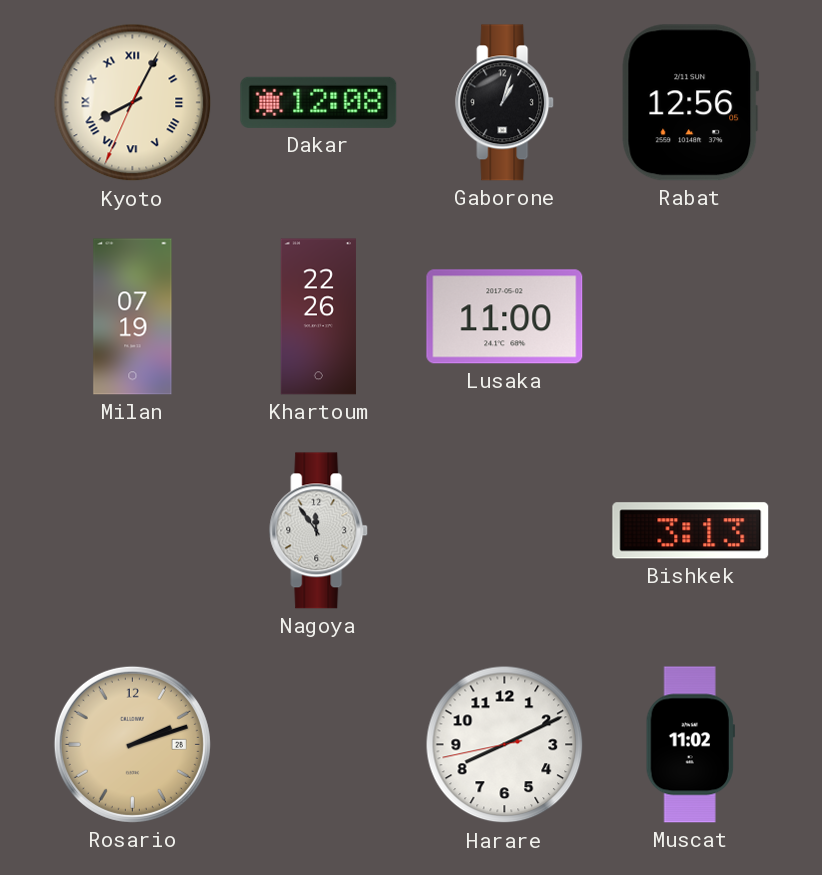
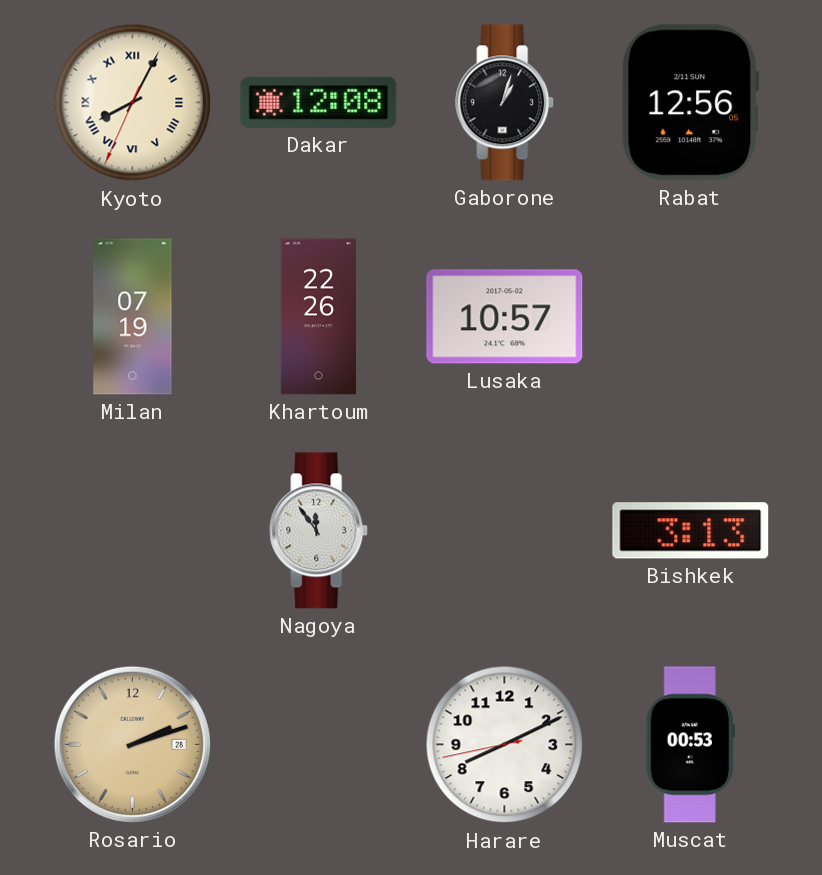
Lusaka: 11:00 -> 10:57 (505, 317)
Muscat: 11:02 -> 00:53 (690, 745)
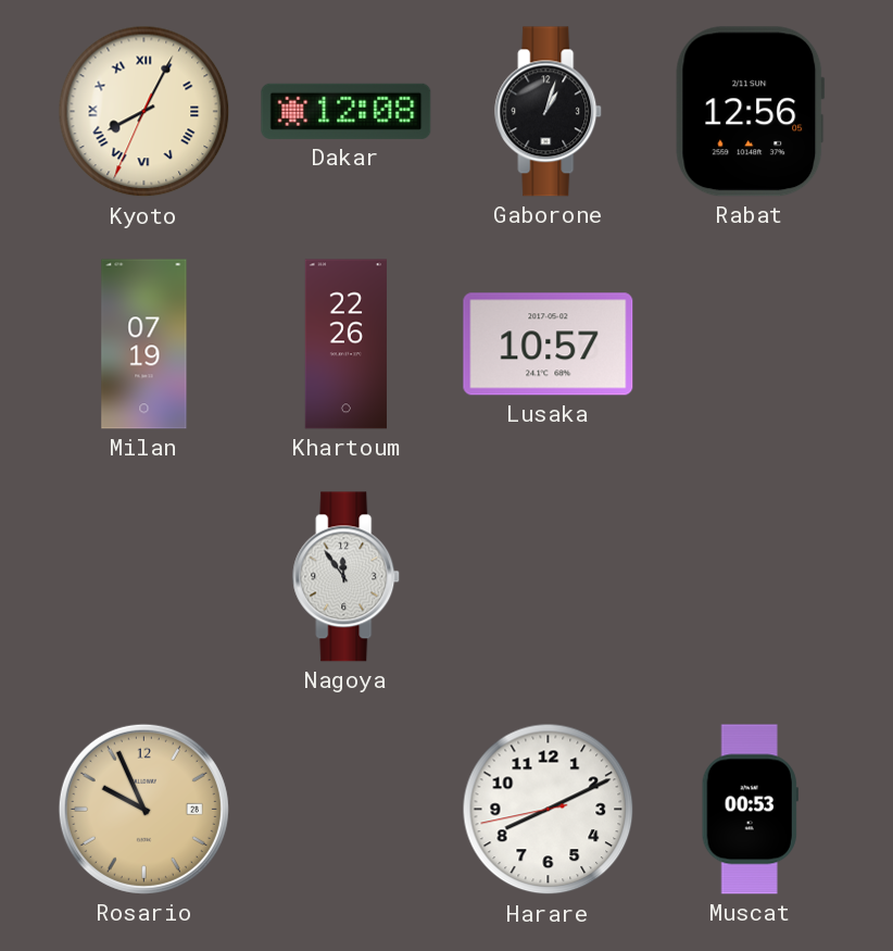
Bishkek: 3:13 -> none (691, 531)
Rosario: 2:12 -> 9:56 (143, 809)
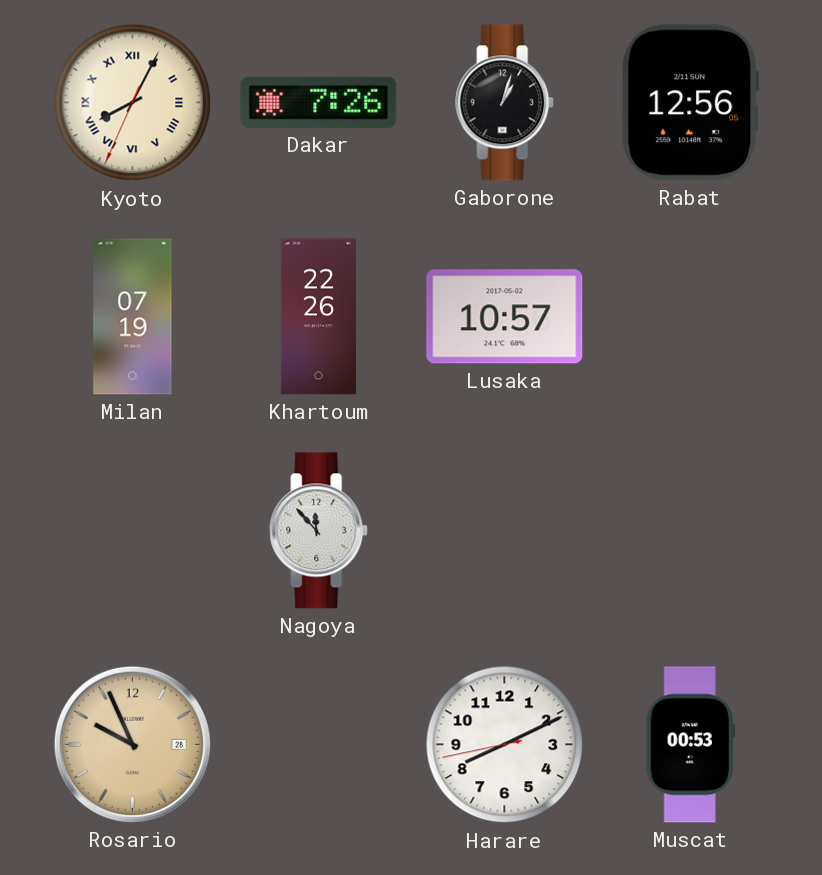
Dakar: 12:08 -> 7:26 (319, 102)
Nagoya: 11:54 -> 11:53 (319, 531)
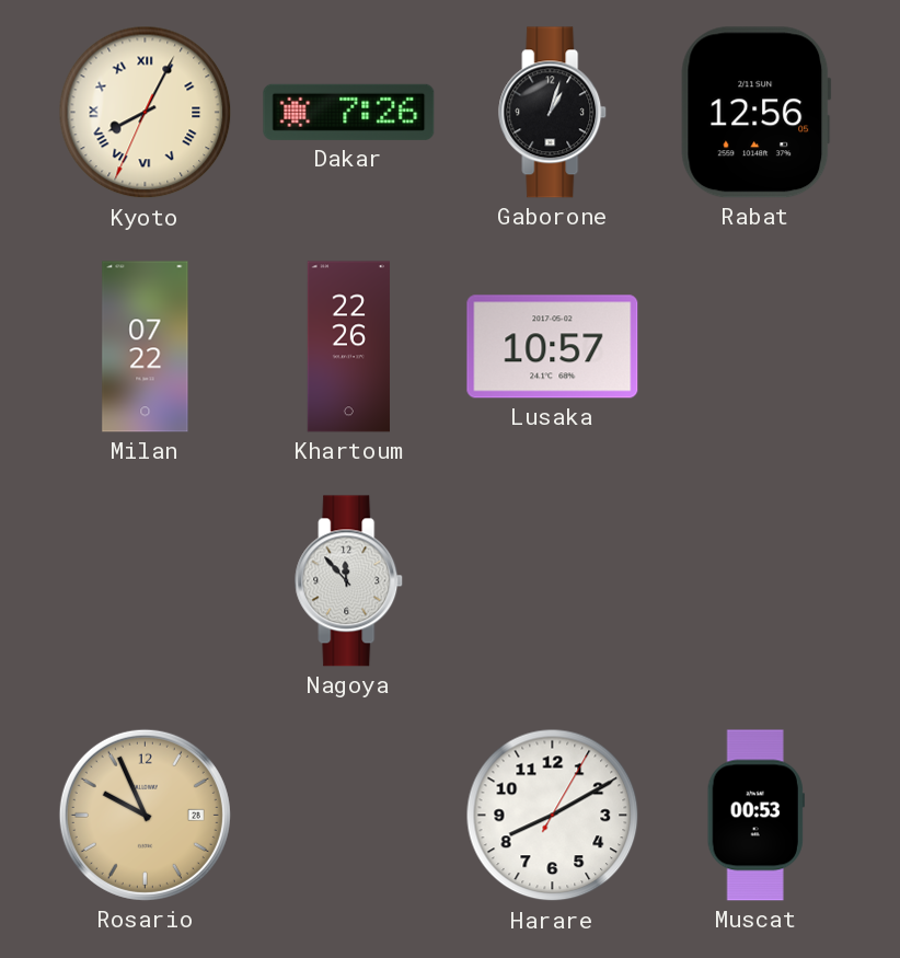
Milan: 07:19 -> 07:22 (146, 347)
Harare: 8:10:43 -> 8:10:05 (553, 816)
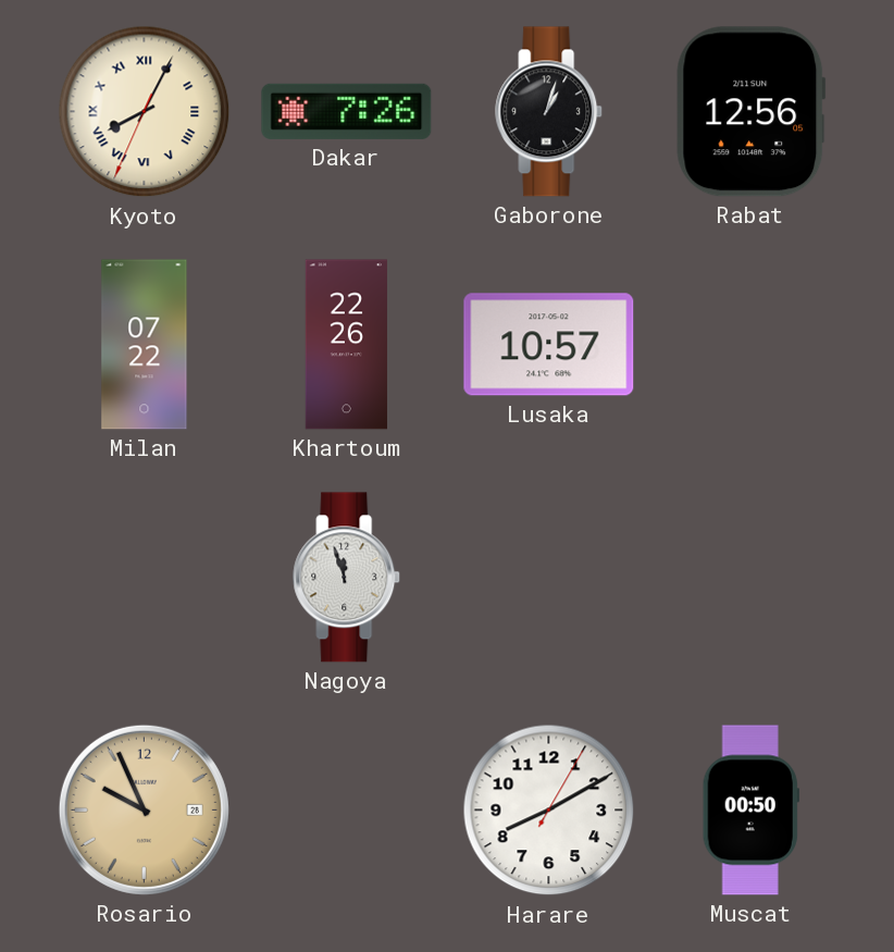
Nagoya: 11:53 -> 11:57 (347, 578)
Muscat: 00:53 -> 00:50 (750, 811)
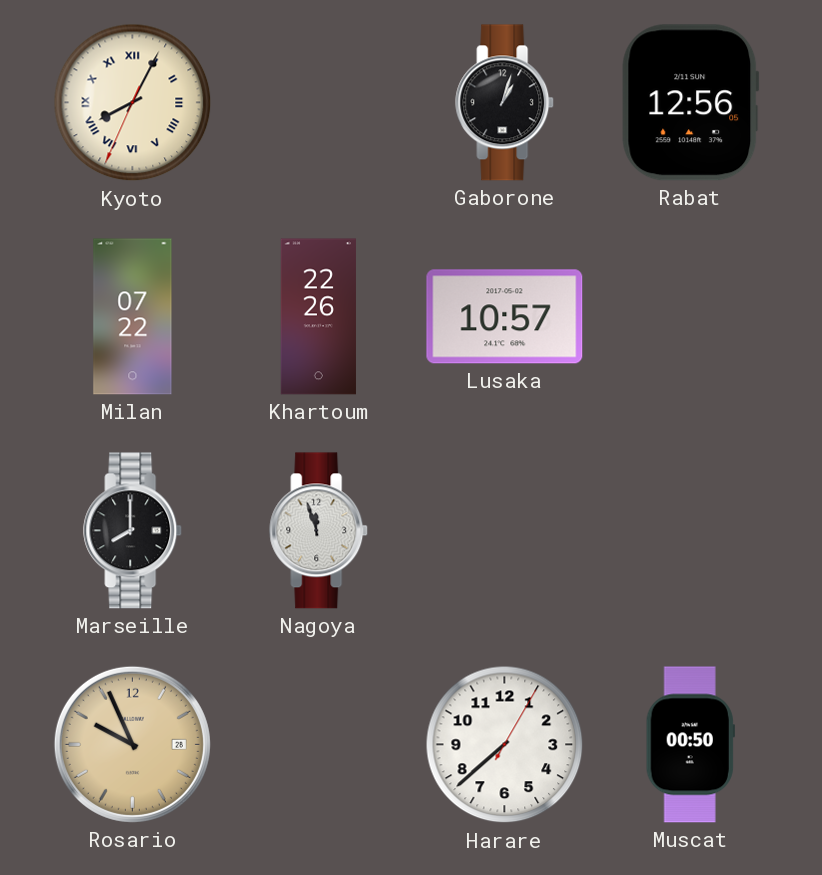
Dakar: 7:26 -> none (347, 111)
Marseille: none -> 8:00 (133, 531)
Harare: 8:10 -> 7:38 (505, 745)
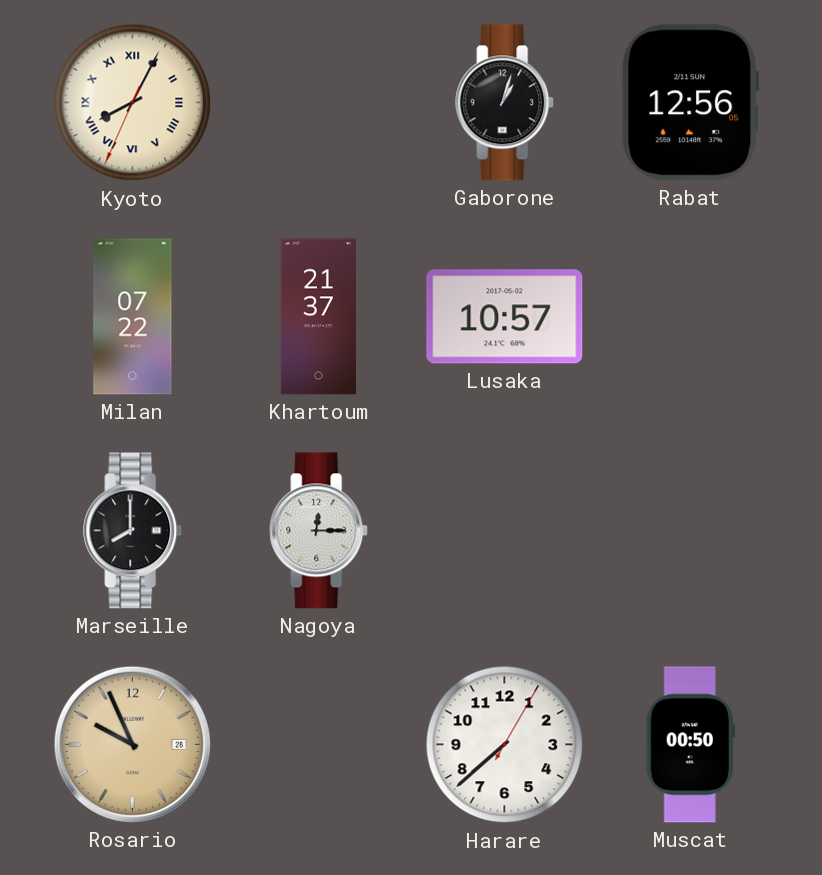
Khartoum: 22:26 -> 21:37 (318, 317)
Nagoya: 11:57 -> 12:15 (319, 531)
